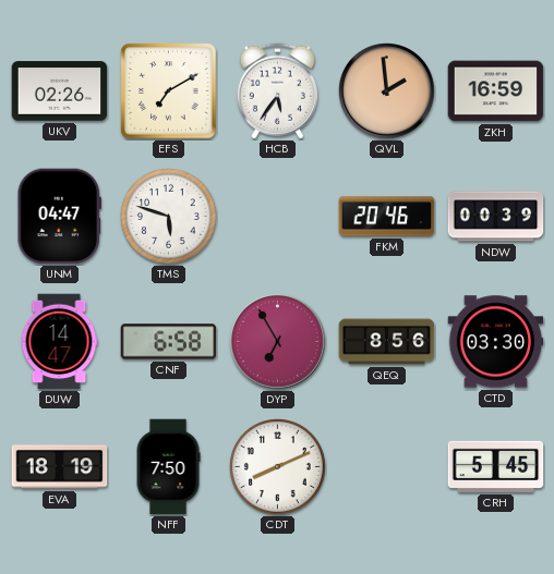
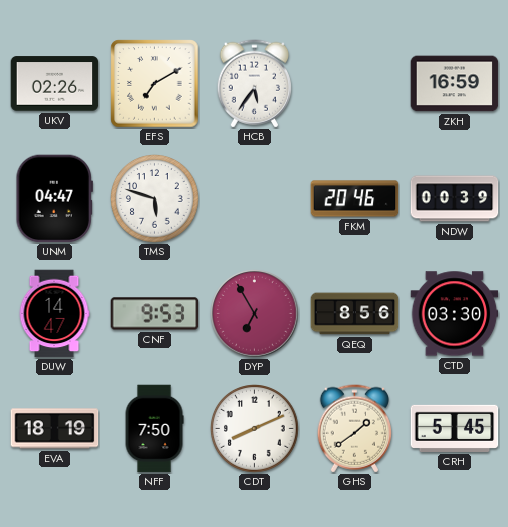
QVL: 1:59 -> none (387, 91)
CNF: 6:58 -> 9:53 (155, 314)
GHS: none -> 1:39 (354, 429)
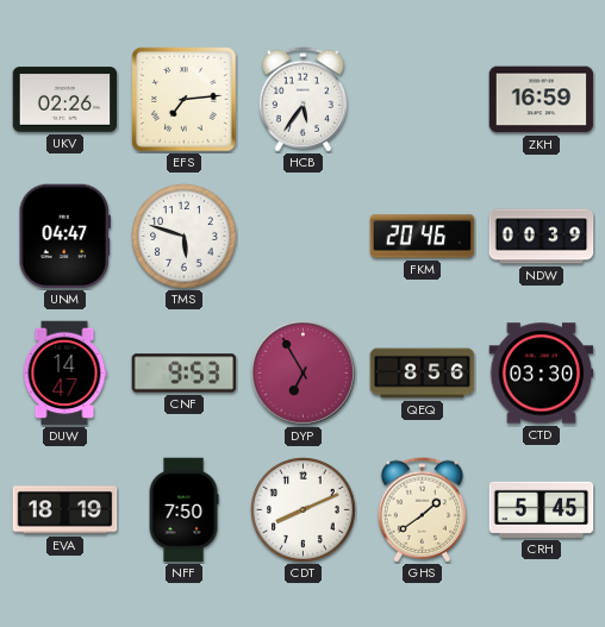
EFS: 7:10 -> 7:14 (185, 100)
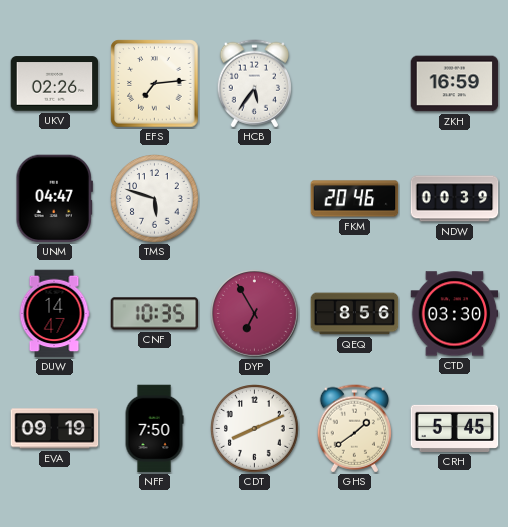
CNF: 9:53 -> 10:35 (155, 314)
EVA: 18:19 -> 09:19 (55, 429)
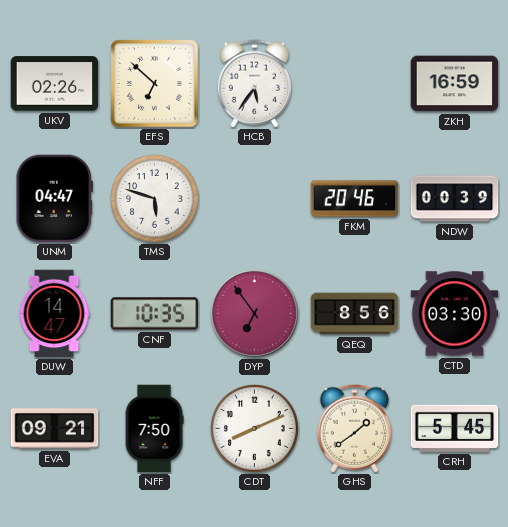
EFS: 7:14 -> 6:52 (155, 84)
DYP: 6:55 -> 6:54 (255, 314)
EVA: 09:19 -> 09:21 (55, 429)
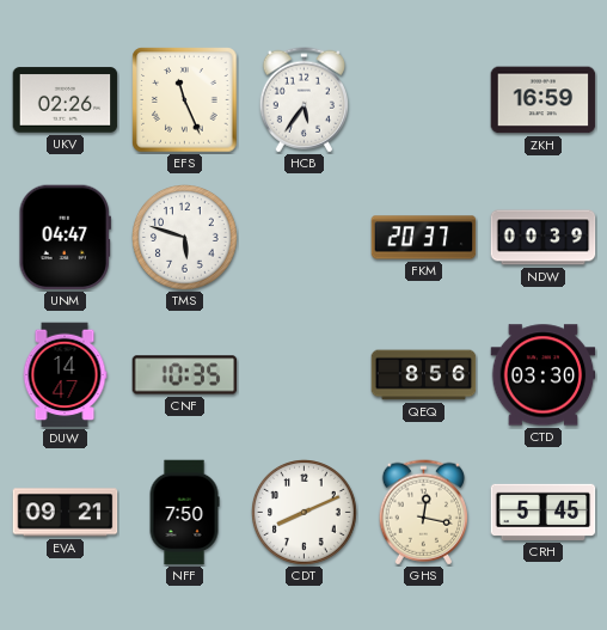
EFS: 6:52 -> 11:26 (185, 100)
FKM: 20:46 -> 20:37 (424, 238)
DYP: 6:54 -> none (255, 314)
GHS: 1:39 -> 12:17 (423, 513)
